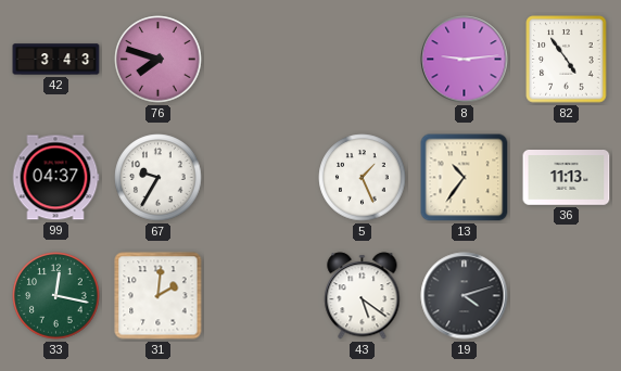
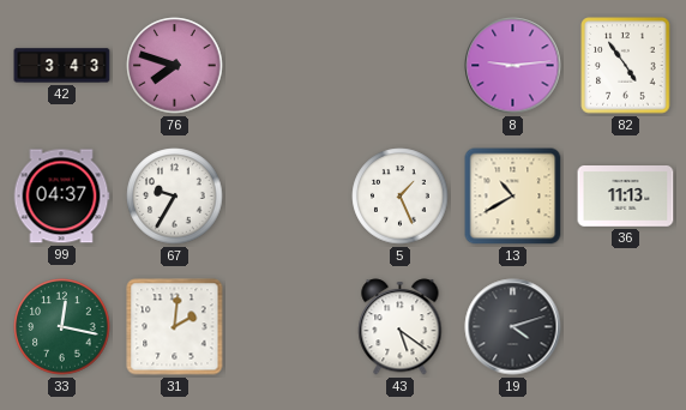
13: 10:36 -> 10:40 (513, 197)
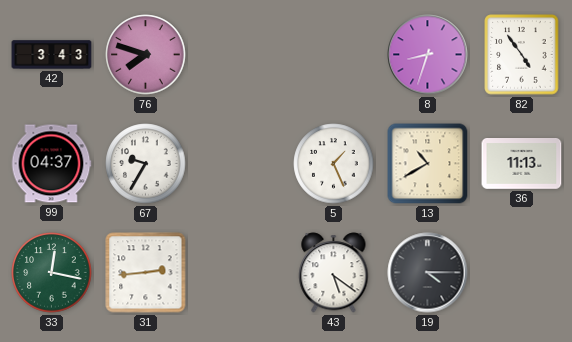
8: 9:14 -> 8:33 (428, 55)
31: 2:01 -> 2:44 (146, 273)
19: 4:12 -> 4:15 (428, 273)
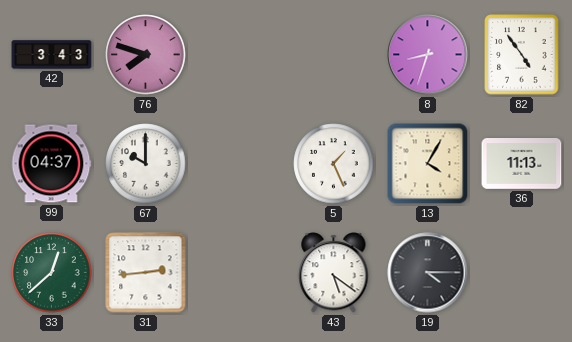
67: 9:35 -> 10:00 (146, 164)
13: 10:40 -> 4:05 (428, 164)
33: 12:17 -> 12:38 (52, 273)
